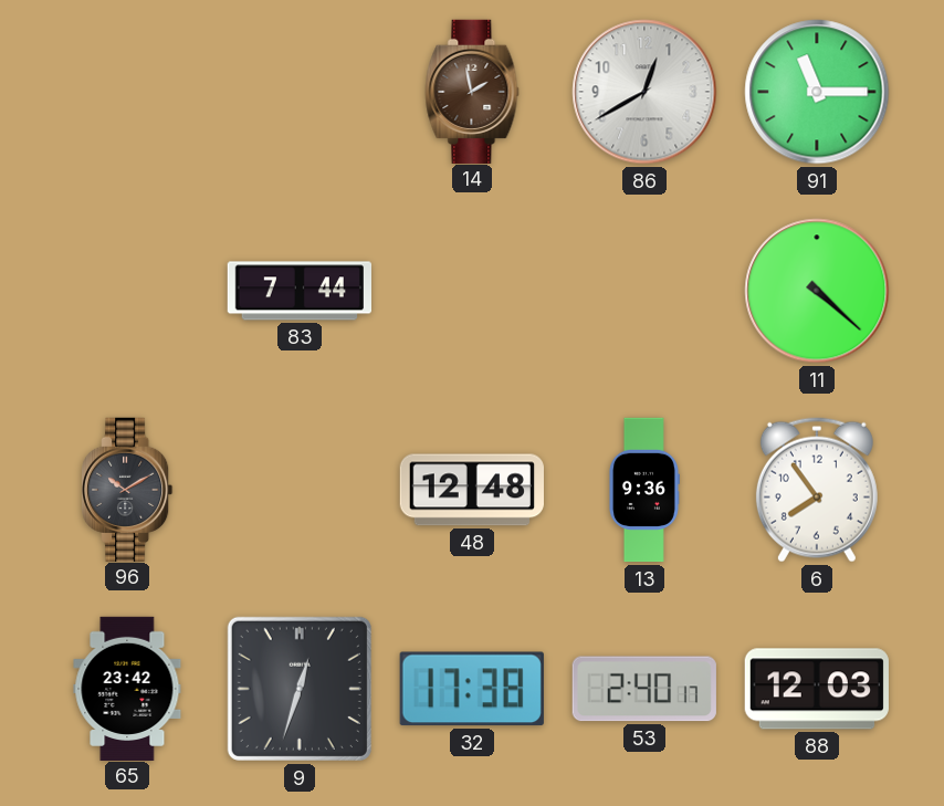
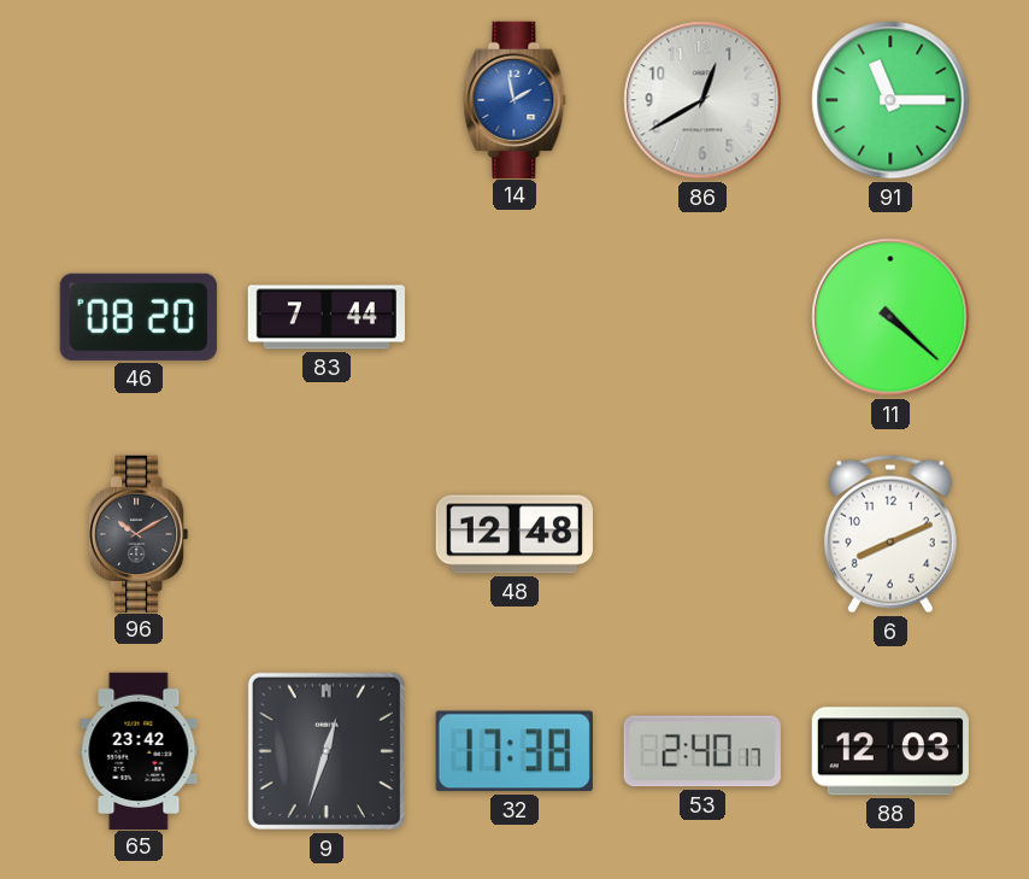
14 dial: brown -> blue (514, 99)
46: none -> 08:20 (139, 317)
13: 9:36 -> none (643, 490)
6: 7:54 -> 8:11 (890, 534)
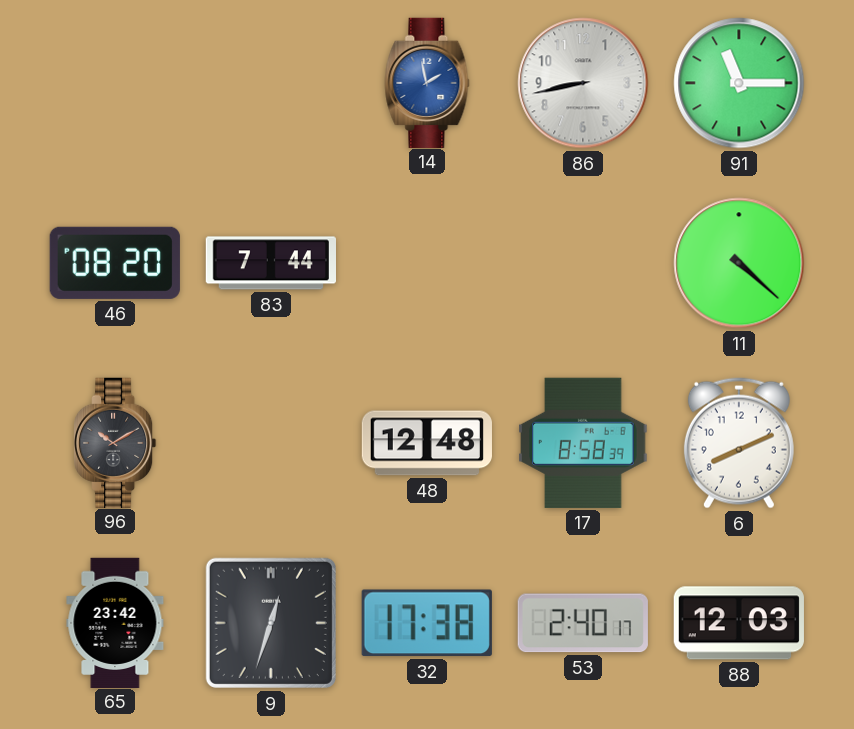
86: 12:40 -> 8:43 (583, 83)
17: none -> 8:58 (583, 443)
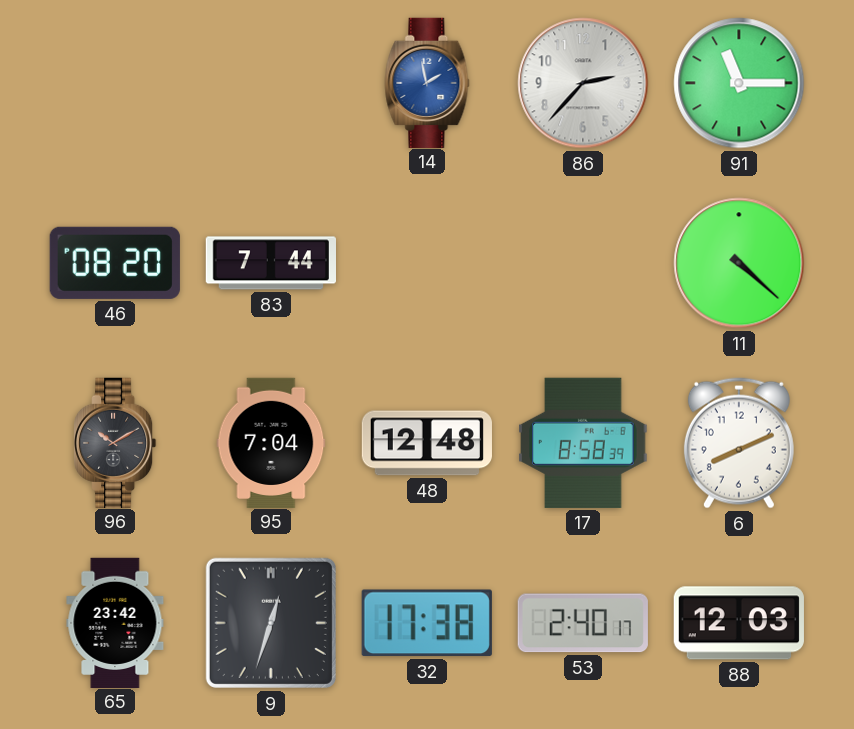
86: 8:43 -> 2:37 (583, 83)
95: none -> 7:04 (271, 442)
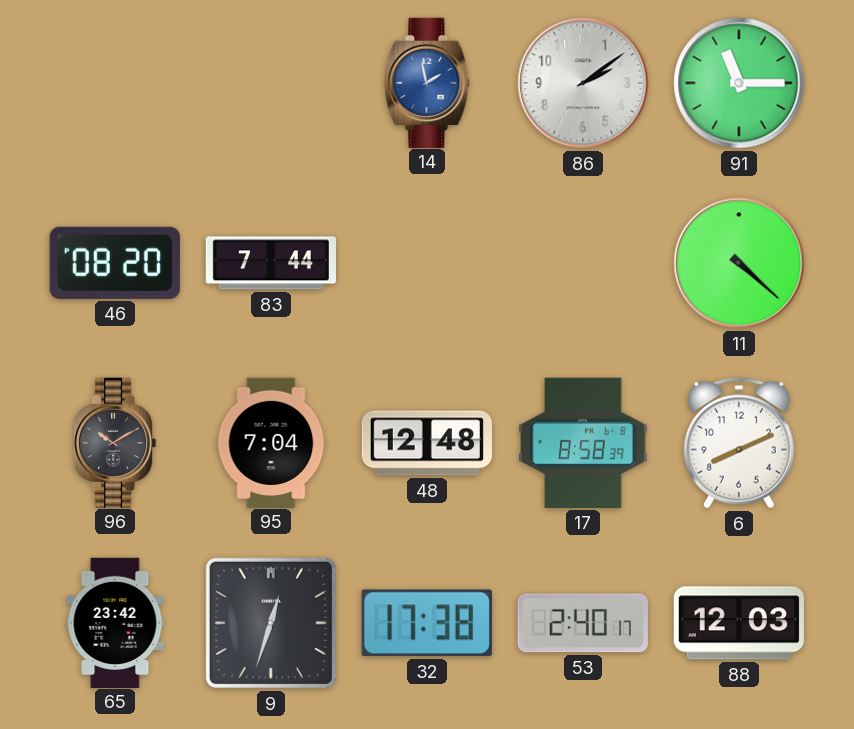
86: 2:37 -> 2:09 (583, 83)
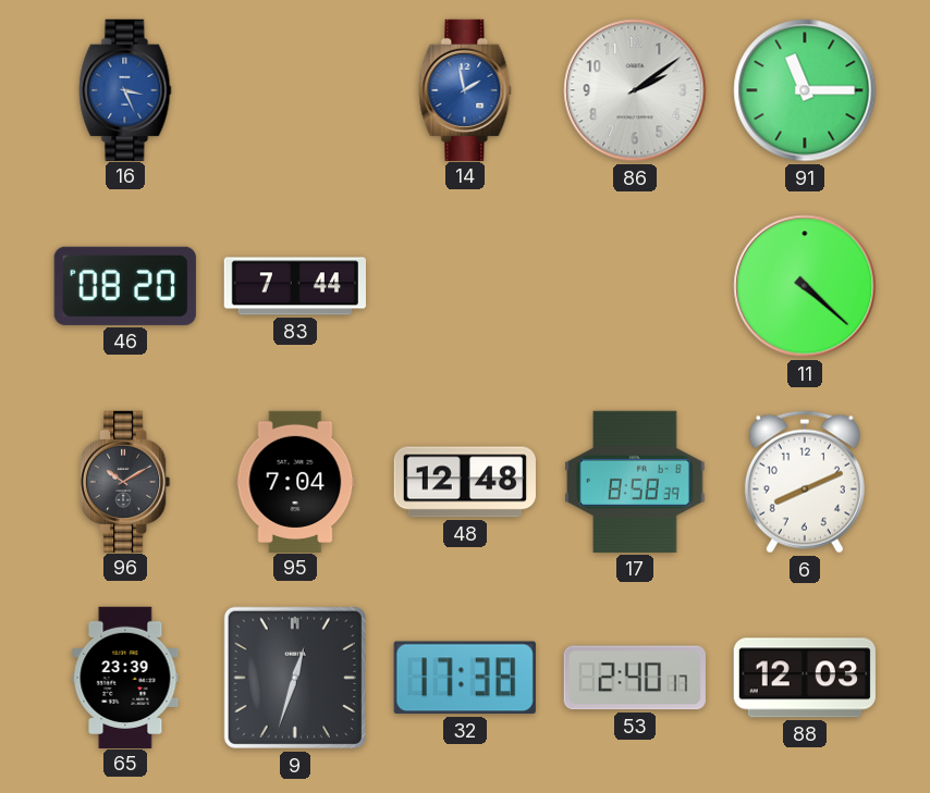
16: none -> 3:26 (125, 89)
65: 23:42 -> 23:39 (125, 677)
